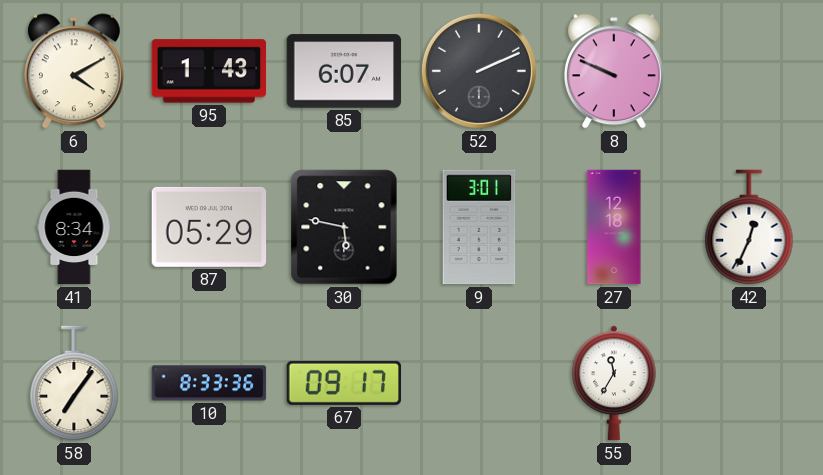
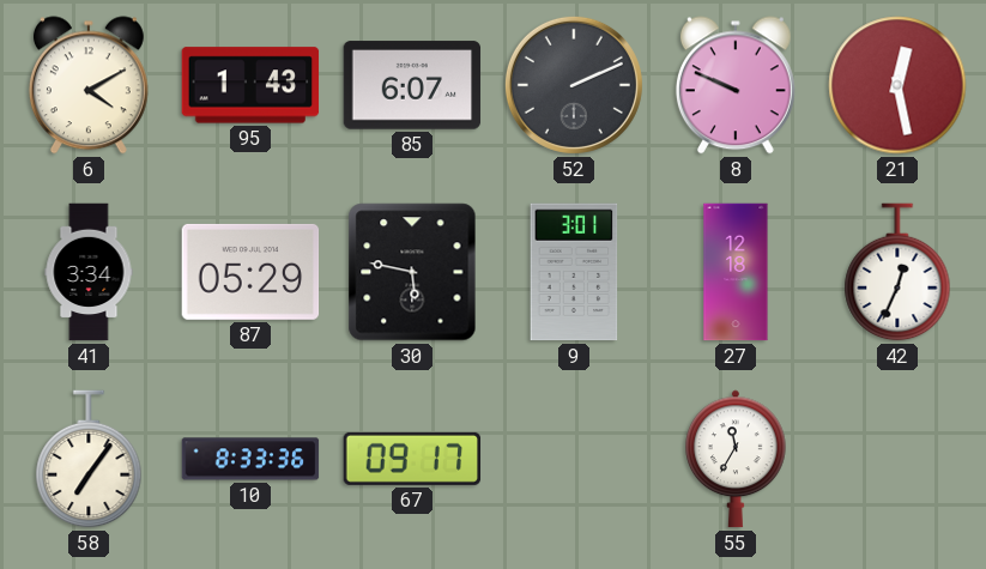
21: none -> 12:28 (897, 85)
41: 8:34 -> 3:34 (89, 272)
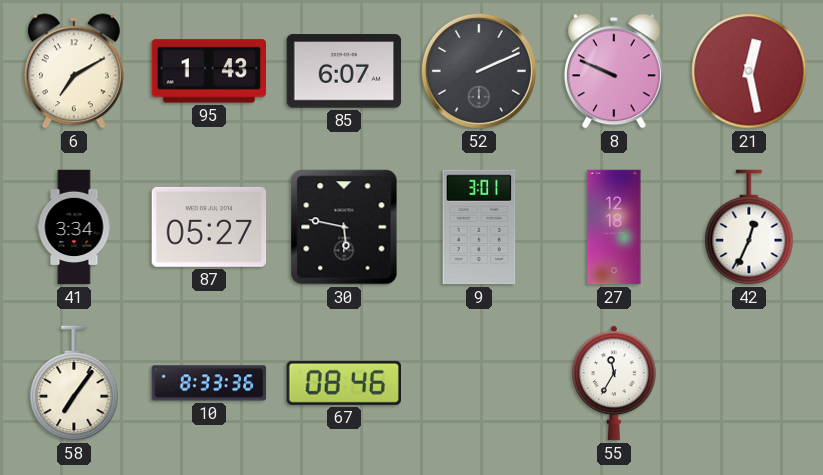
6: 4:10 -> 7:10 (74, 71)
87: 05:29 -> 05:27 (209, 227)
67: 09:17 -> 08:46 (344, 383)
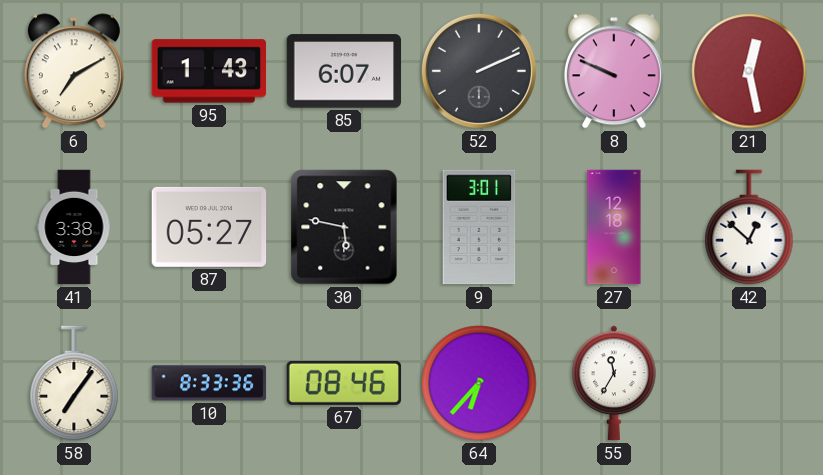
41: 3:34 -> 3:38 (74, 227)
42: 12:34 -> 12:52 (749, 227)
64: none -> 6:37 (479, 383)
